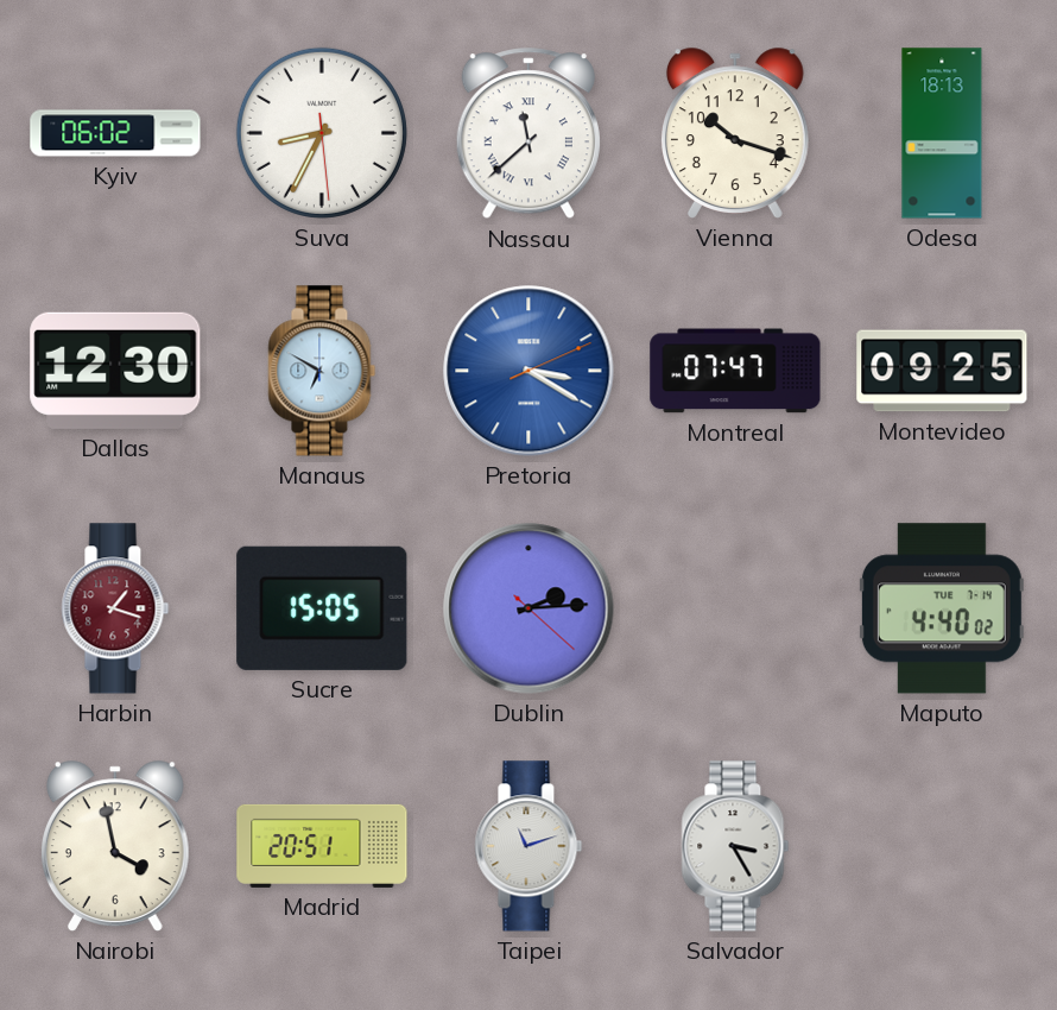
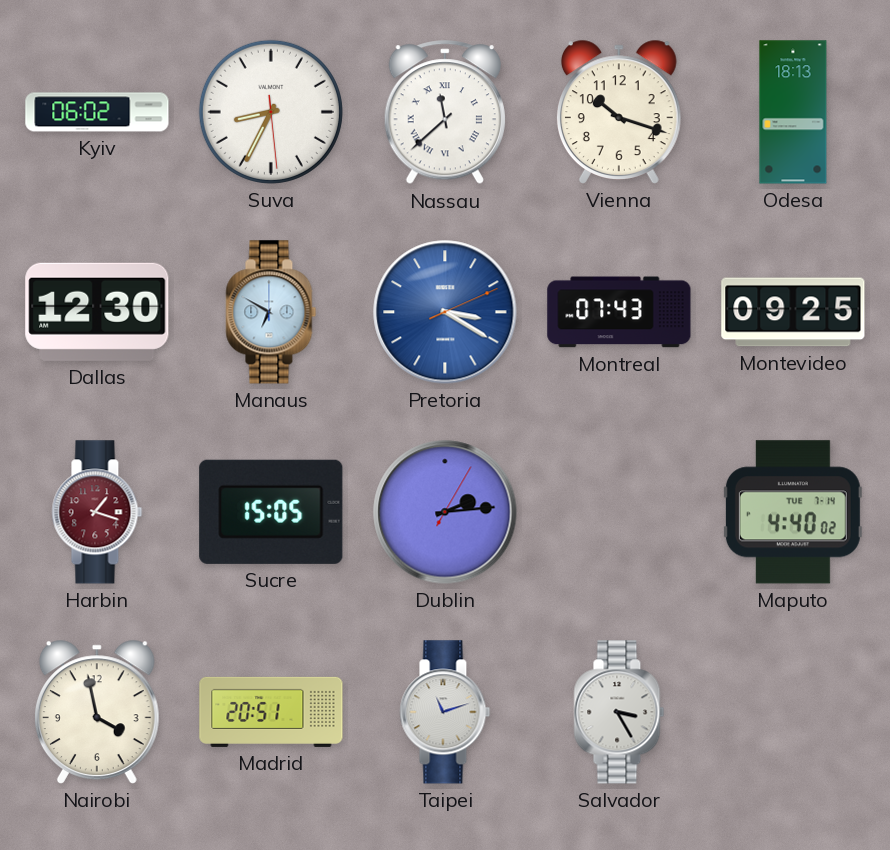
Montreal: 07:47 -> 07:43 (619, 312)
Dublin: 2:14:22 -> 2:14:05 (445, 512)
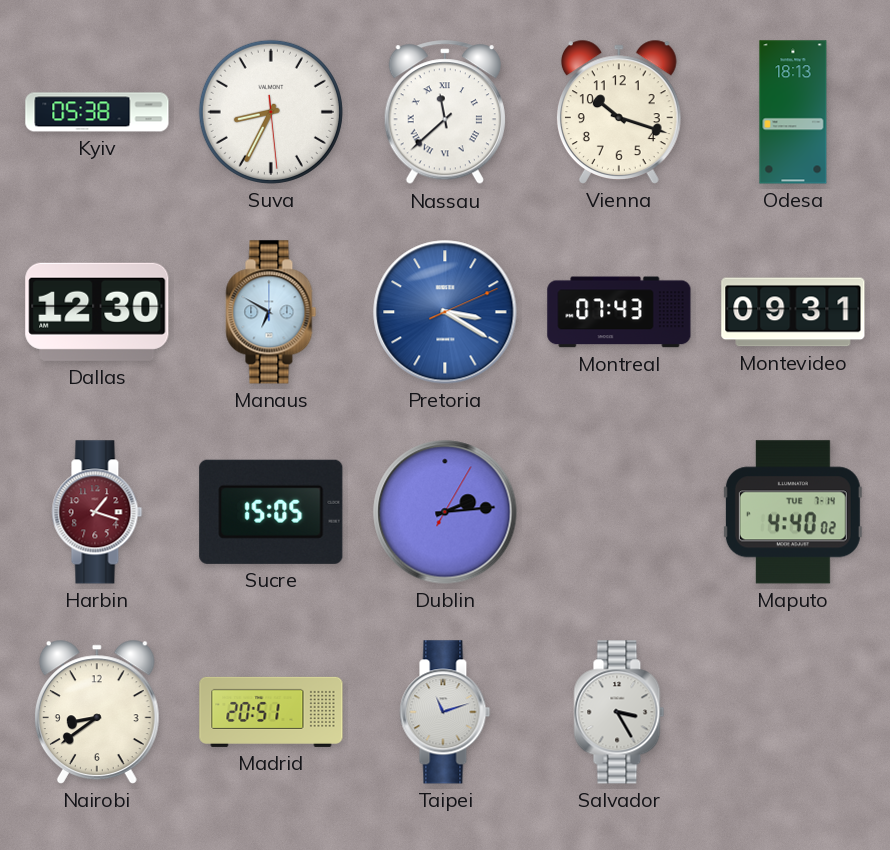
Kyiv: 06:02 -> 05:38 (97, 112)
Montevideo: 09:25 -> 09:31 (793, 312)
Nairobi: 3:58 -> 8:39 (97, 712)
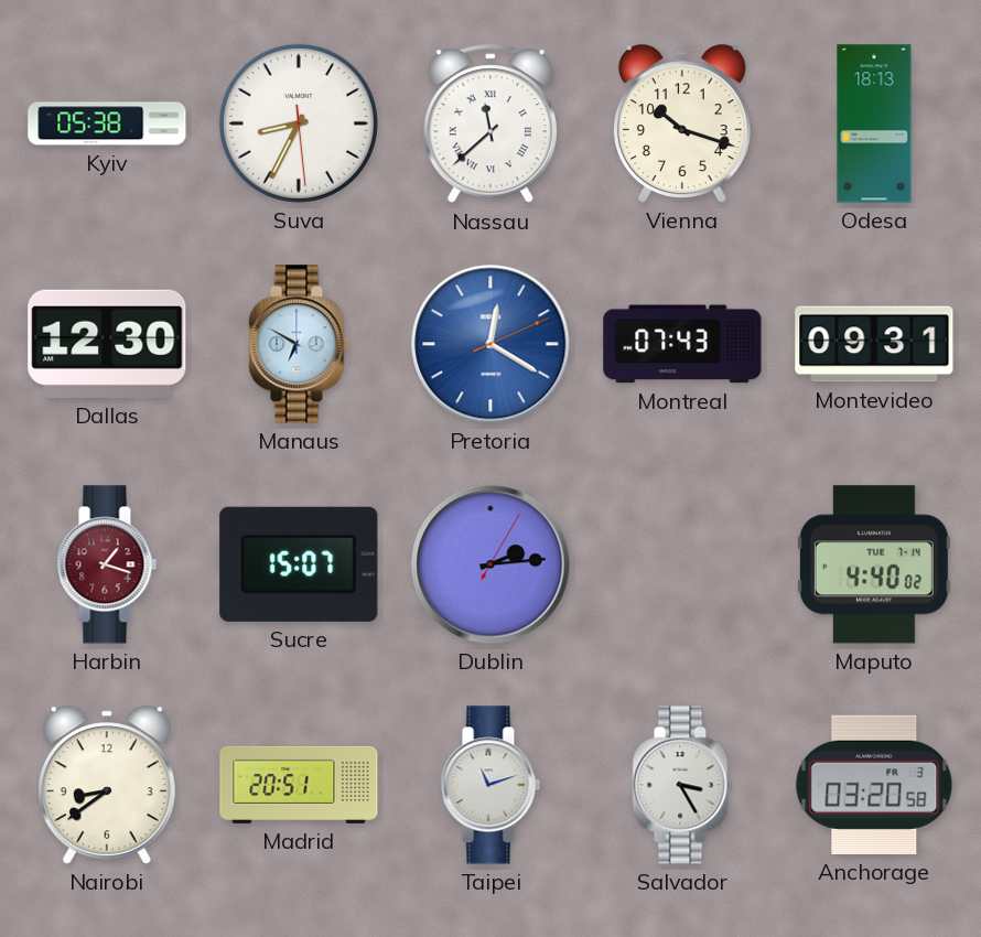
Pretoria: 3:20 -> 12:20 (490, 344)
Sucre: 15:05 -> 15:07 (299, 564)
Anchorage: none -> 03:20 (874, 785)
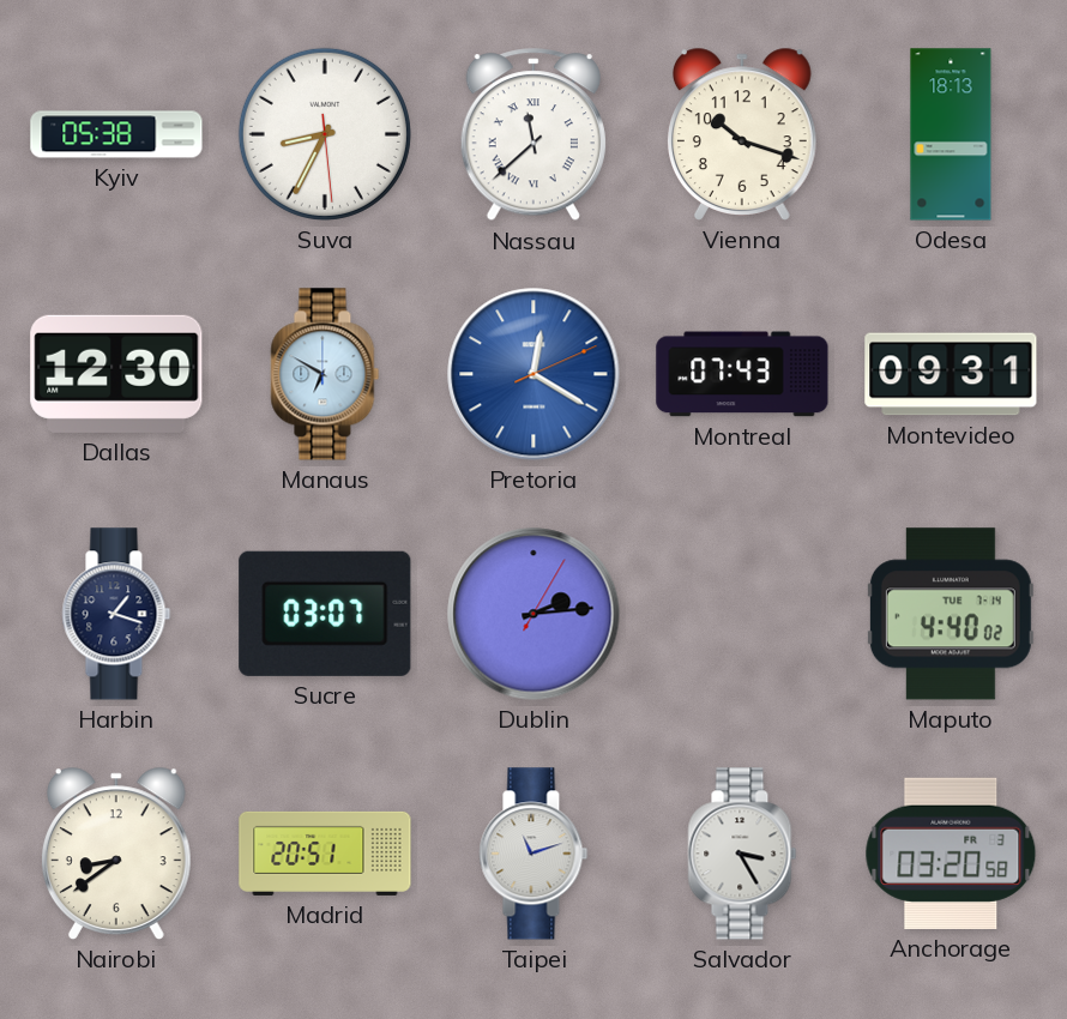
Harbin dial: burgundy -> navy (116, 614)
Sucre: 15:07 -> 03:07 (325, 614)
